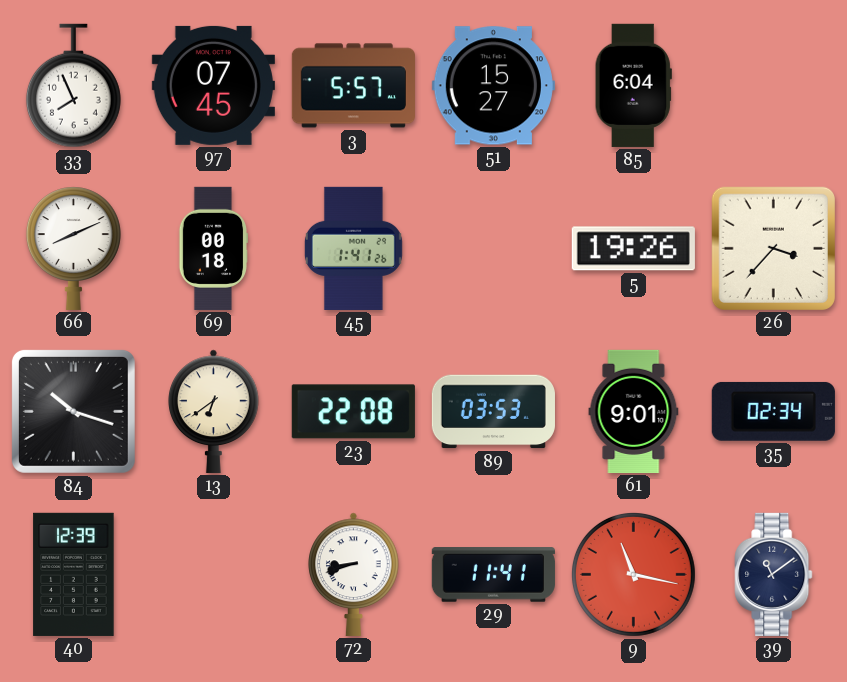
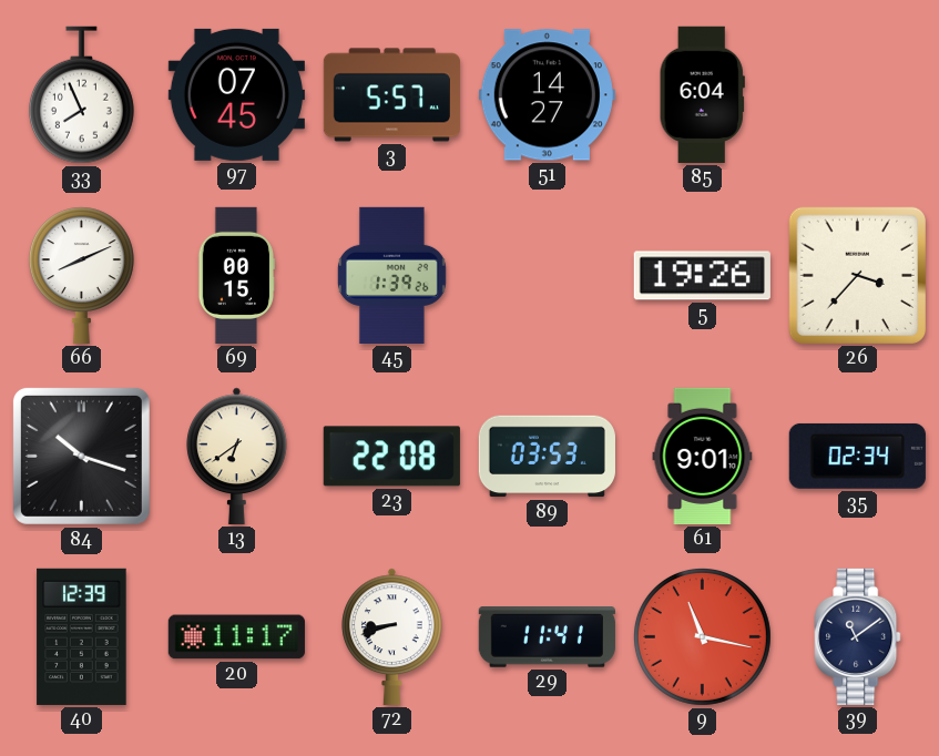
51: 15:27 -> 14:27 (547, 95)
69: 00:18 -> 00:15 (236, 275)
45: 1:41 -> 1:39 (391, 275)
20: none -> 11:17 (236, 637)
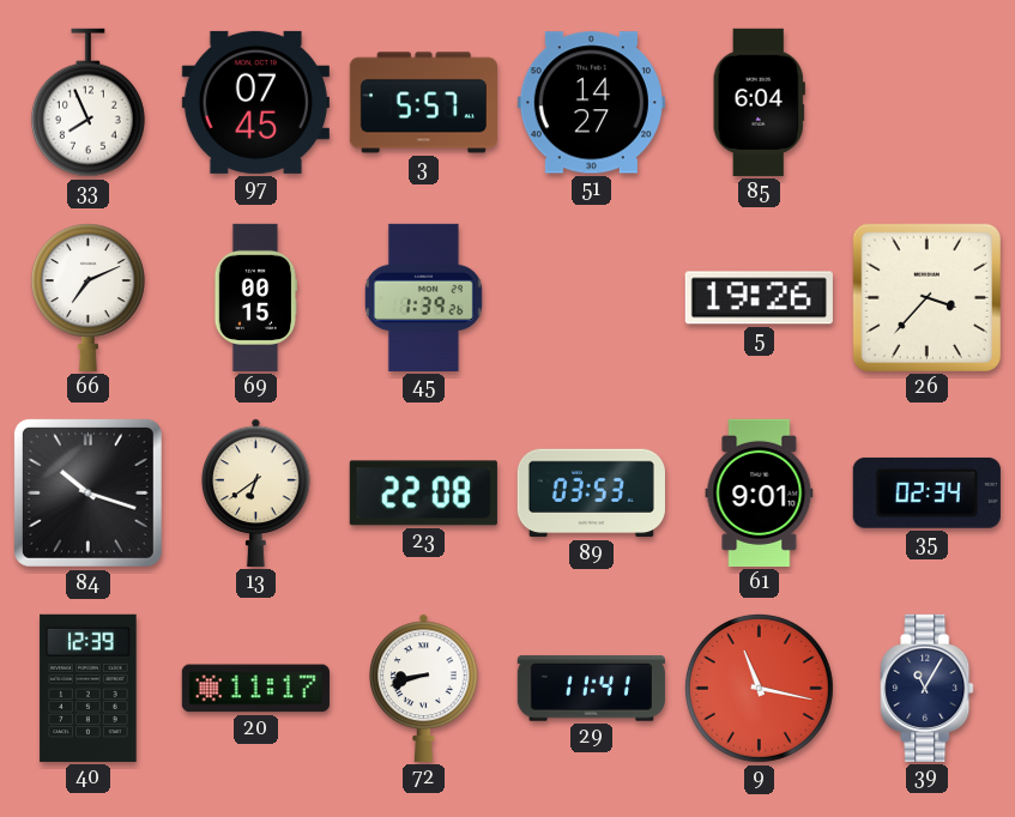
66: 8:11 -> 7:11 (87, 297)
39: 11:09 -> 11:05 (928, 688)
